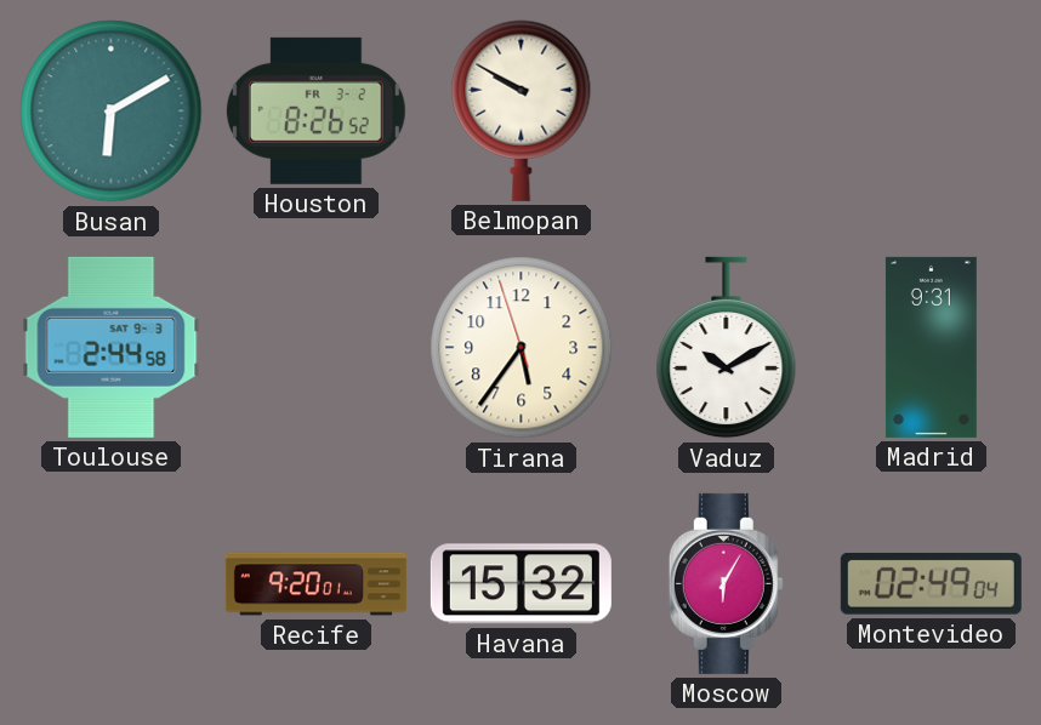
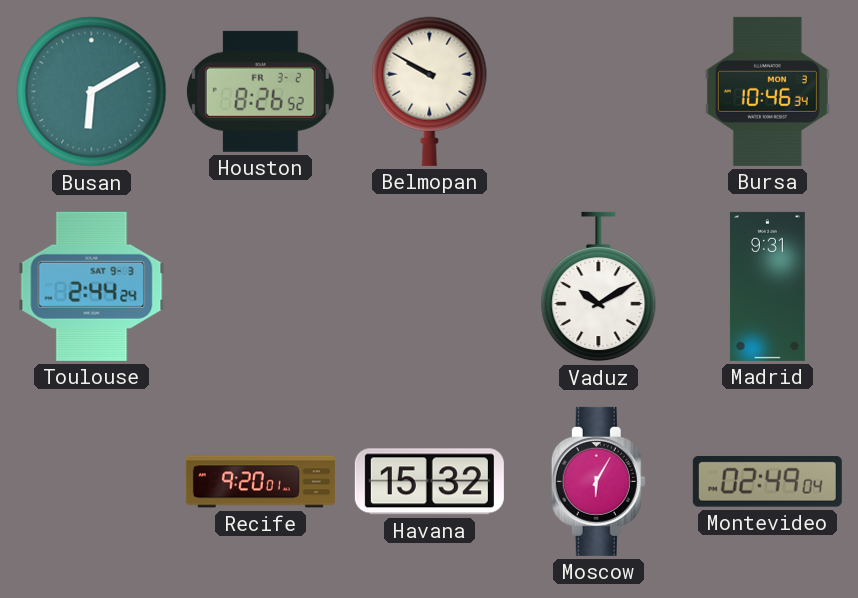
Bursa: none -> 10:46 (767, 91)
Toulouse: 2:44:58 -> 2:44:24 (92, 286)
Tirana: 5:35 -> none (522, 348)
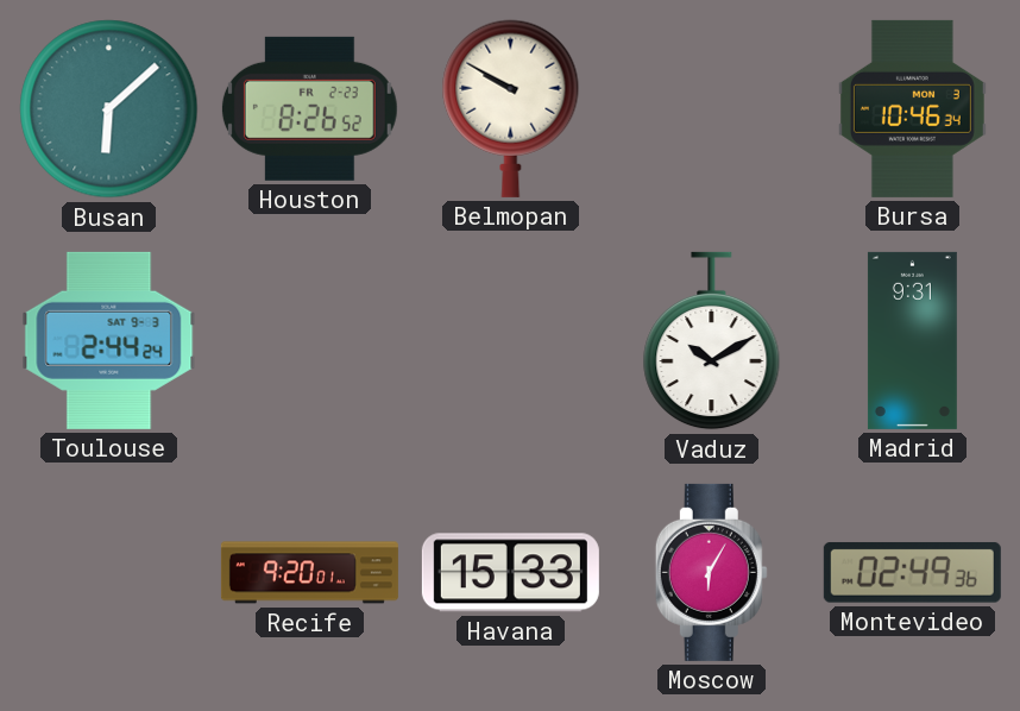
Busan: 6:10 -> 6:08 (109, 109)
Houston date: FR 3-2 -> FR 2-23 (309, 108)
Havana: 15:32 -> 15:33 (510, 573)
Montevideo: 02:49:04 -> 02:49:36 (912, 572)
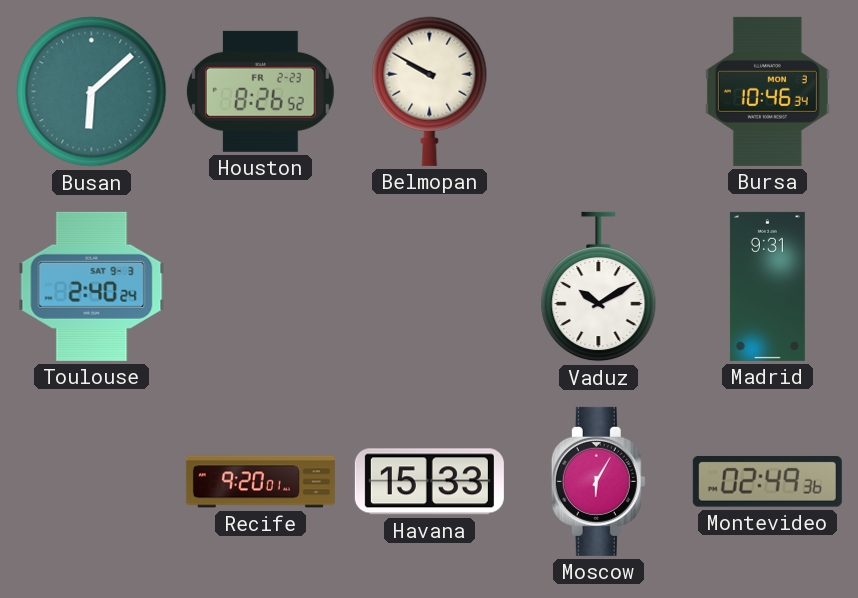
Toulouse: 2:44 -> 2:40 (92, 286)
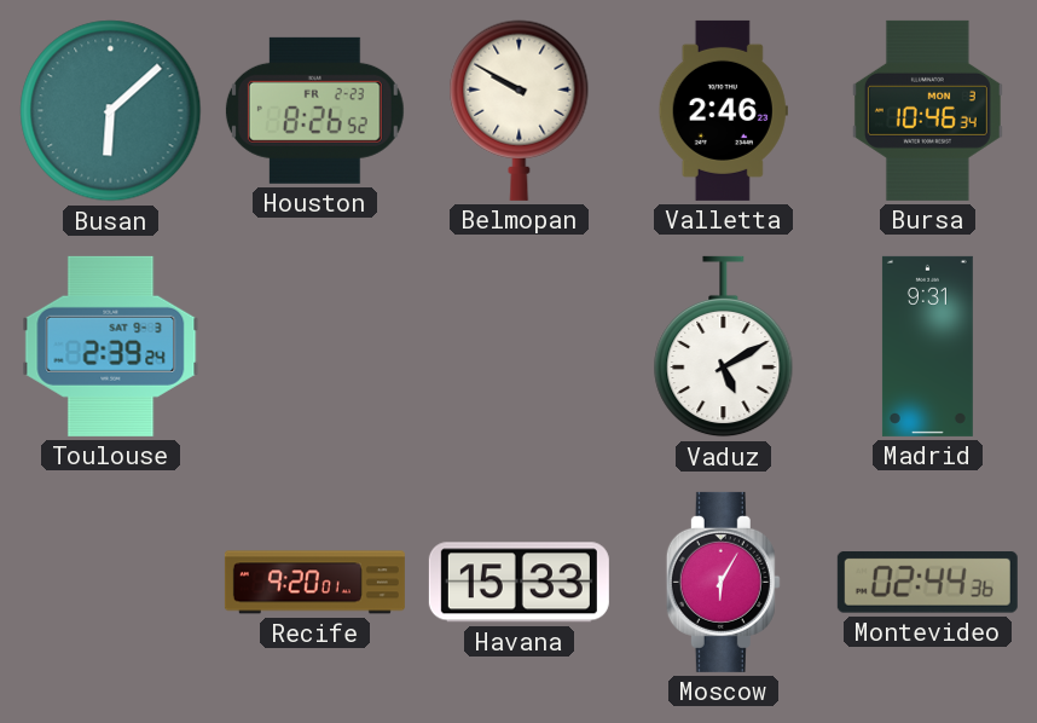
Valletta: none -> 2:46 (723, 110)
Toulouse: 2:40 -> 2:39 (111, 346)
Vaduz: 10:10 -> 5:10 (724, 347)
Montevideo: 02:49 -> 02:44 (927, 582)
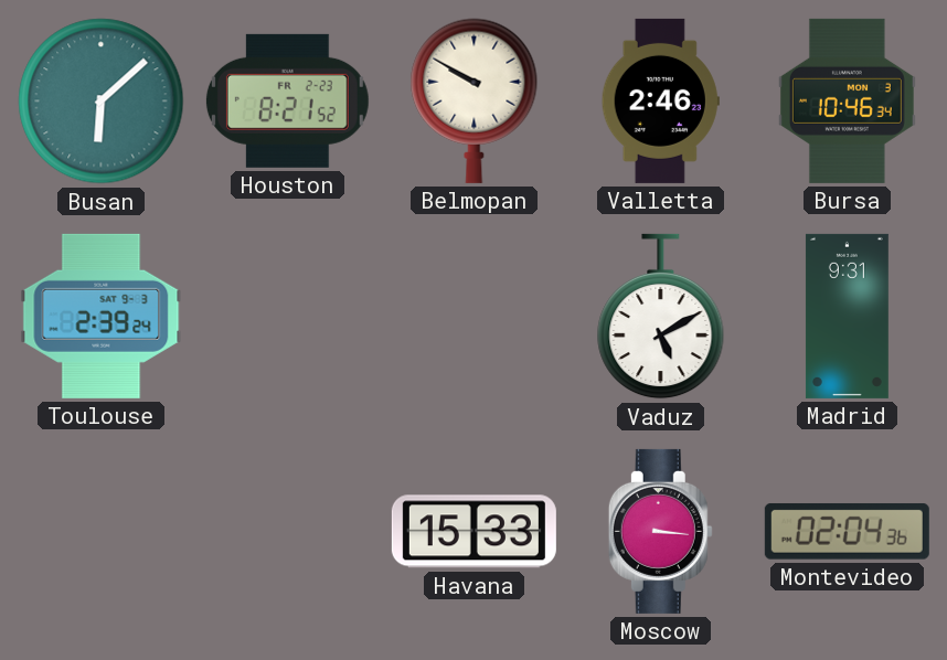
Houston: 8:26 -> 8:21 (287, 100)
Recife: 9:20 -> none (314, 583)
Moscow: 6:05 -> 3:16 (660, 531)
Montevideo: 02:44 -> 02:04 (847, 531)
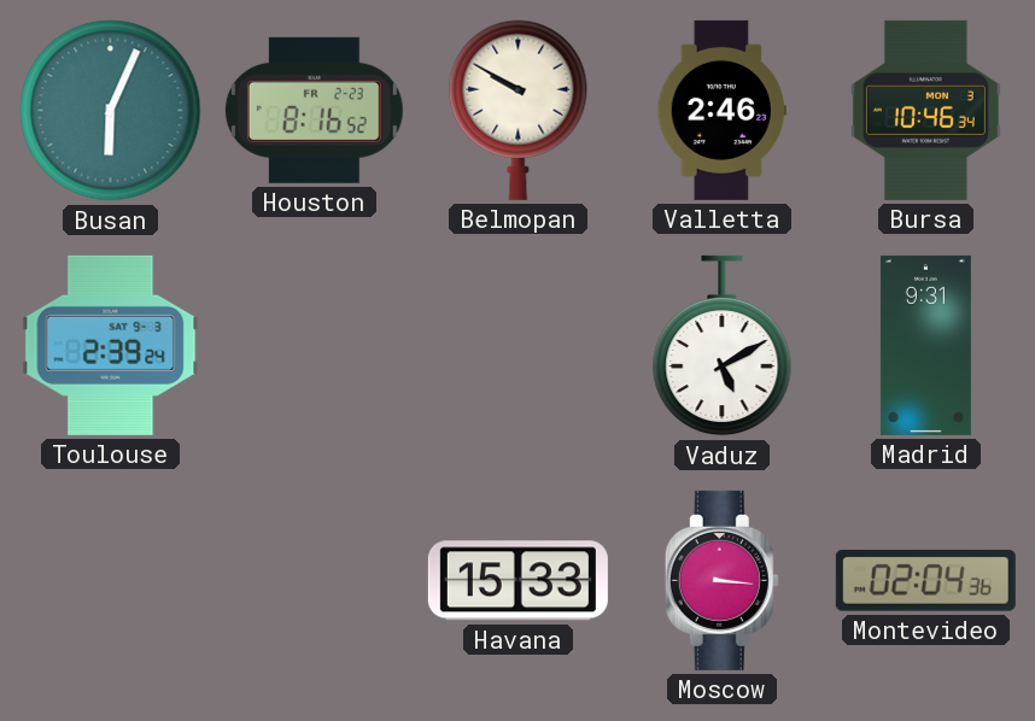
Busan: 6:08 -> 6:04 (111, 111)
Houston: 8:21 -> 8:16 (314, 110)
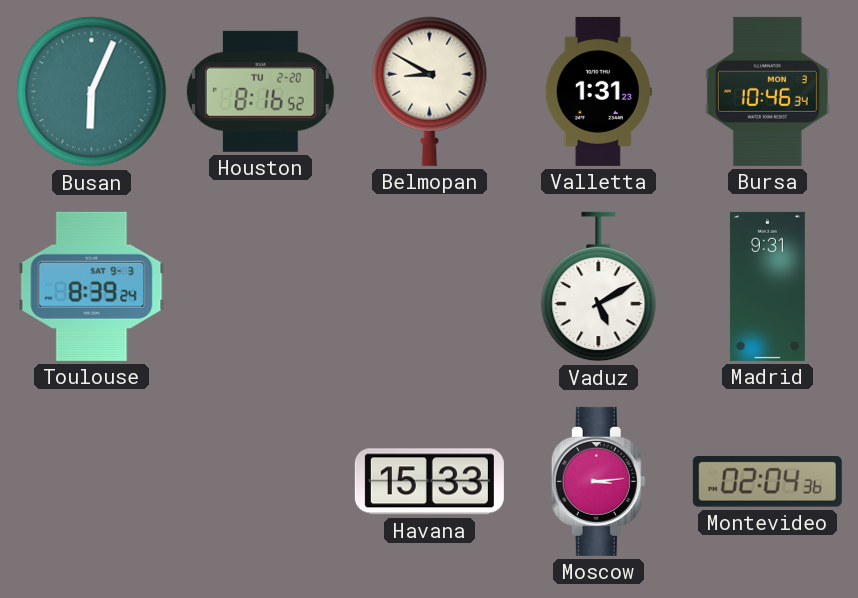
Houston date: FR 2-23 -> TU 2-20 (260, 91)
Belmopan: 9:50 -> 8:50 (430, 91)
Valletta: 2:46 -> 1:31 (598, 91)
Toulouse: 2:39 -> 8:39 (92, 286)
Moscow: 3:16 -> 3:14 (598, 481)
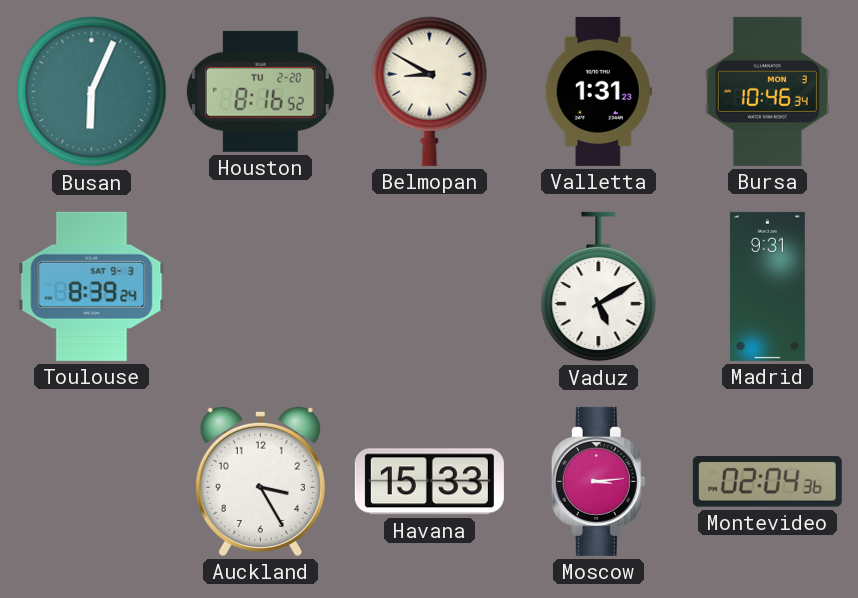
Auckland: none -> 3:25 (260, 481)
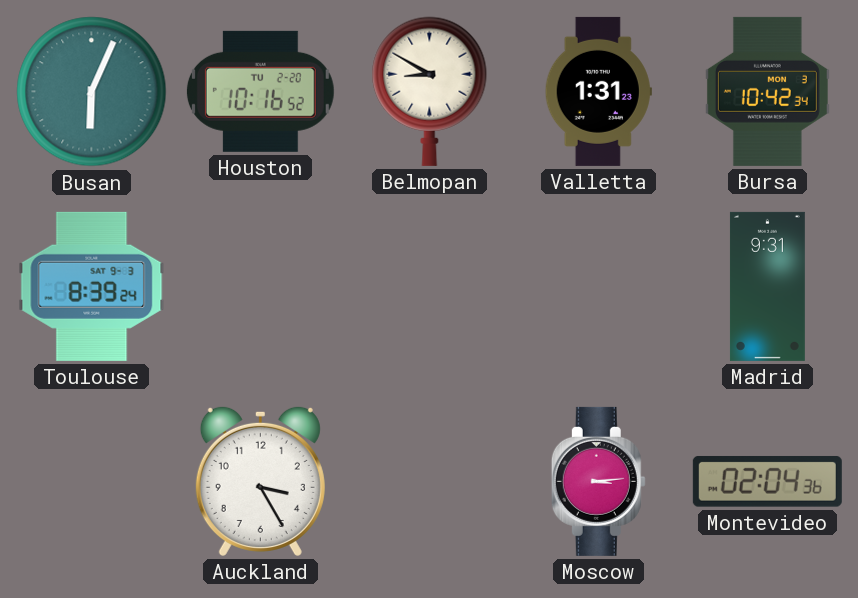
Houston: 8:16 -> 10:16 (260, 91)
Bursa: 10:46 -> 10:42 (767, 91)
Vaduz: 5:10 -> none (599, 287)
Havana: 15:33 -> none (429, 482)
